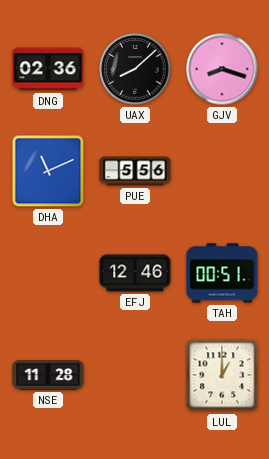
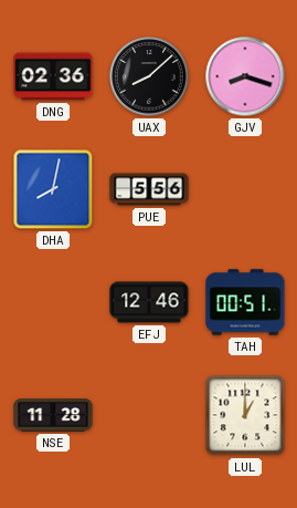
DHA: 11:11 -> 8:02 (53, 189)
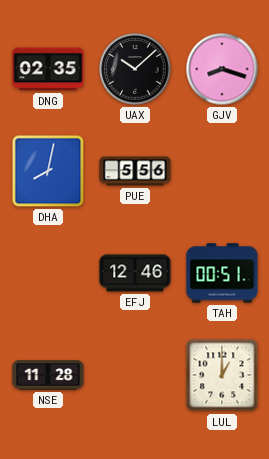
DNG: 02:36 -> 02:35 (48, 69)
UAX: 8:08 -> 10:08 (135, 69)
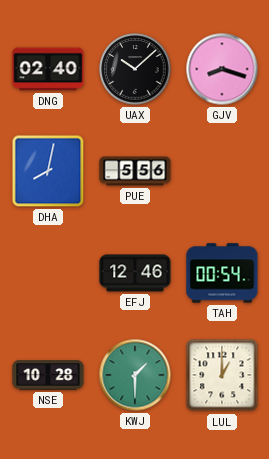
DNG: 02:35 -> 02:40 (48, 69)
TAH: 00:51 -> 00:54 (222, 273)
NSE: 11:28 -> 10:28 (48, 375)
KWJ: none -> 1:30 (135, 375)
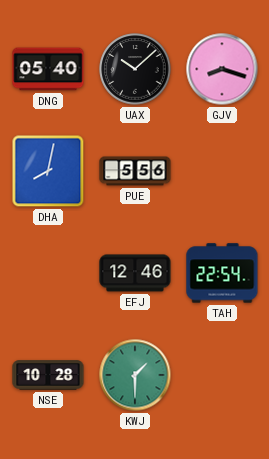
DNG: 02:40 -> 05:40 (48, 69)
TAH: 00:54 -> 22:54 (222, 273)
LUL: 1:00 -> none (222, 375)
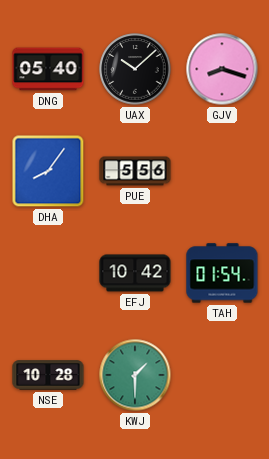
DHA: 8:02 -> 8:06 (48, 171)
EFJ: 12:46 -> 10:42 (135, 273)
TAH: 22:54 -> 01:54 (222, 273)
